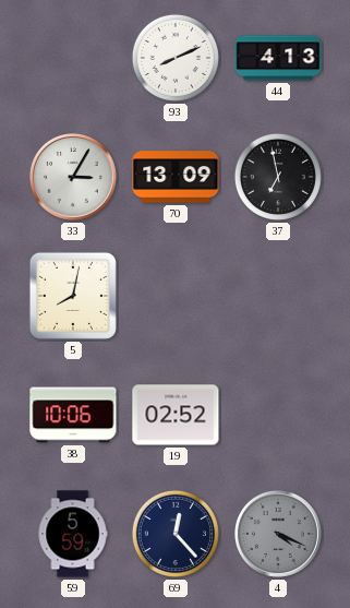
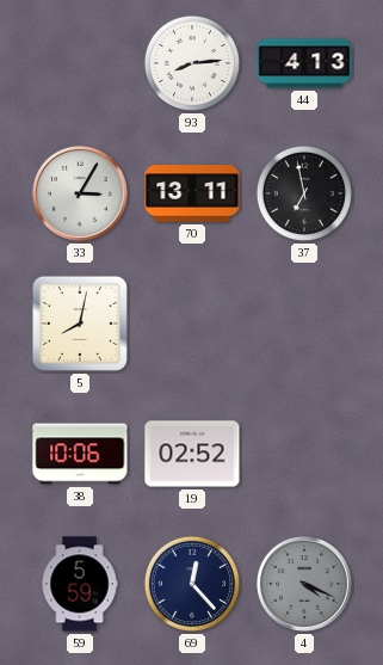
93: 8:11 -> 8:14 (192, 63)
70: 13:09 -> 13:11 (192, 193)
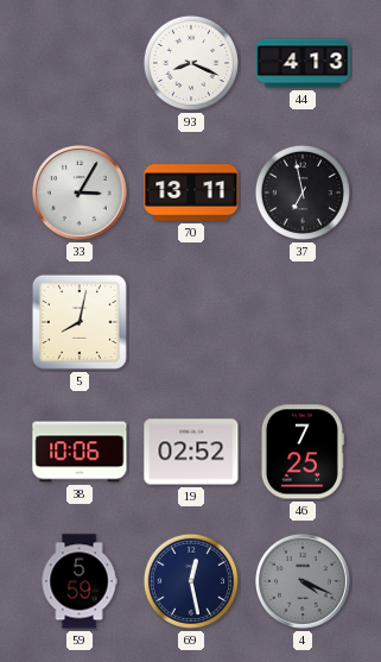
93: 8:14 -> 8:19 (191, 63)
46: none -> 7:25 (301, 452)
69: 12:23 -> 12:28 (191, 581)
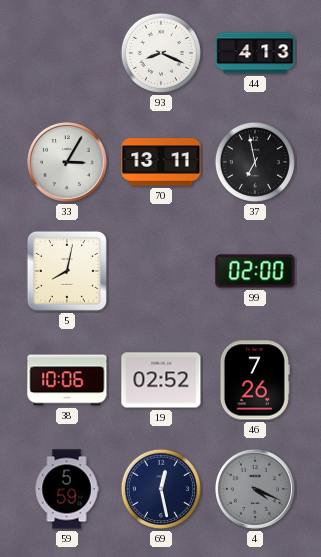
99: none -> 02:00 (255, 271)
46: 7:25 -> 7:26 (254, 380)
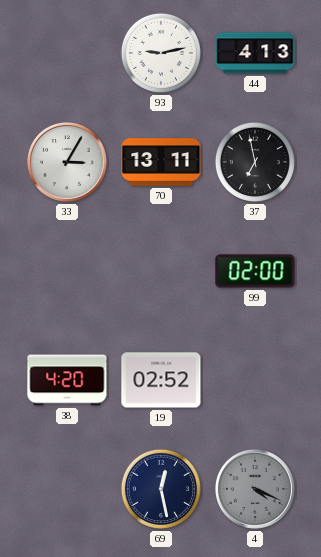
93: 8:19 -> 9:13 (161, 53)
5: 8:02 -> none (67, 271)
38: 10:06 -> 4:20 (67, 380)
46: 7:26 -> none (254, 380)
59: 5:59 -> none (67, 489)
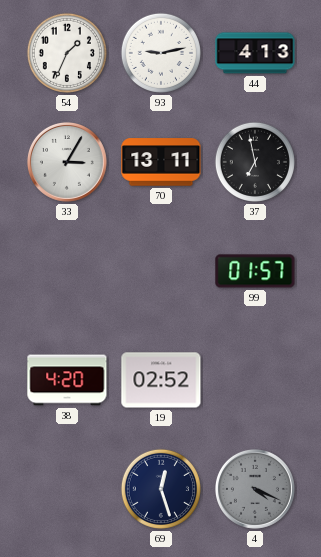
54: none -> 1:34 (67, 53)
99: 02:00 -> 01:57 (255, 271)
69: 12:28 -> 12:27 (161, 489)
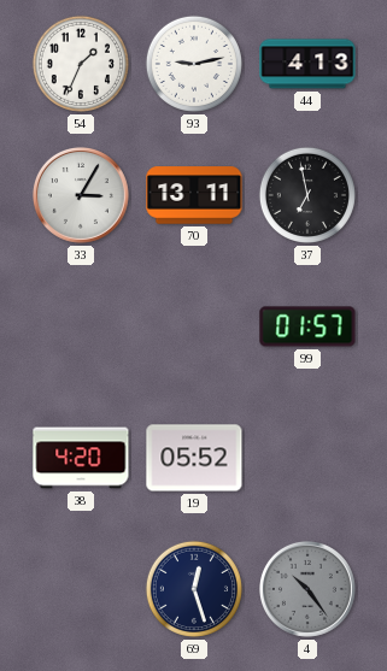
19: 02:52 -> 05:52 (194, 458)
4: 4:19 -> 10:24 (307, 589)
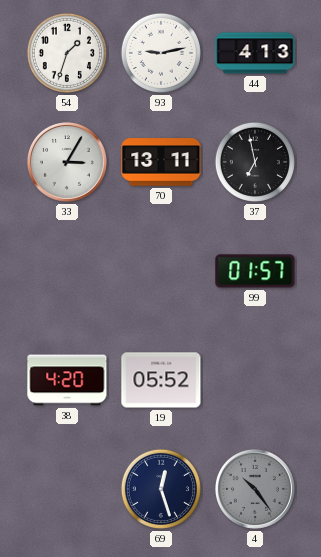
54: 1:34 -> 1:33 (67, 53)
